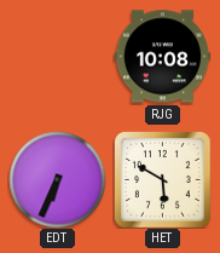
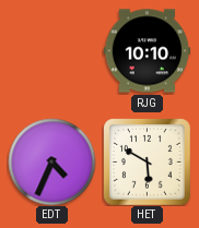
RJG: 10:08 -> 10:10 (147, 51)
EDT: 6:34 -> 4:34 (51, 161)
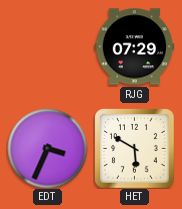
RJG: 10:10 -> 07:29 (134, 47)
EDT: 4:34 -> 3:34 (47, 148)
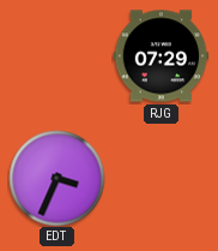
HET: 5:50 -> none (134, 148)
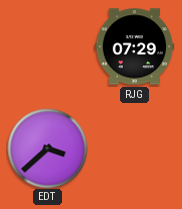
EDT: 3:34 -> 3:38 (47, 148)
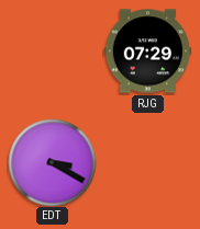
EDT: 3:38 -> 3:20 (52, 162)
